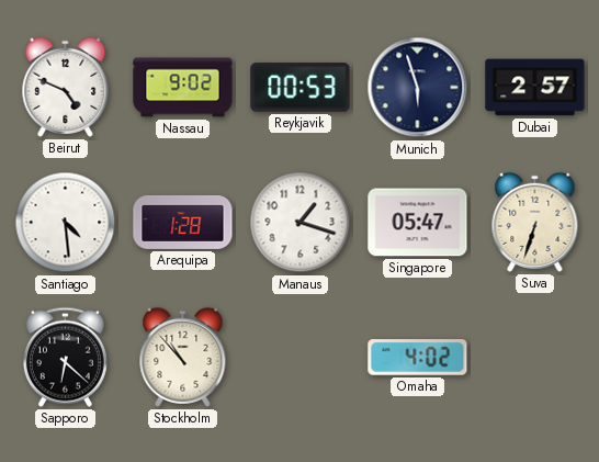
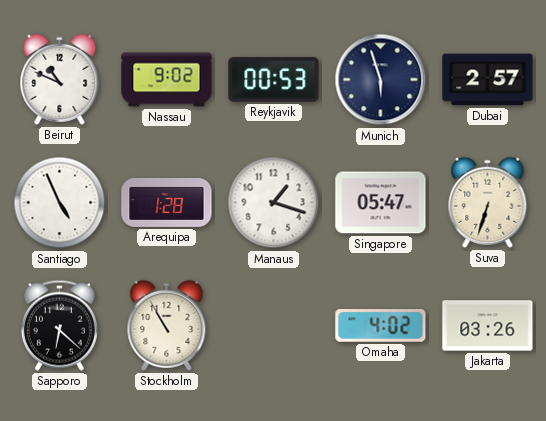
Beirut: 4:49 -> 10:49 (60, 79)
Santiago: 4:29 -> 4:56 (60, 203)
Stockholm: 10:53 -> 10:55 (167, 325)
Jakarta: none -> 03:26 (488, 326)
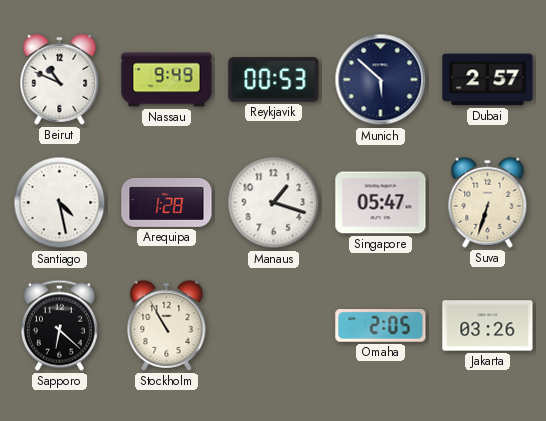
Nassau: 9:02 -> 9:49 (167, 80)
Munich: 5:57 -> 5:52 (381, 80)
Santiago: 4:56 -> 4:28 (60, 203)
Omaha: 4:02 -> 2:05 (381, 326)
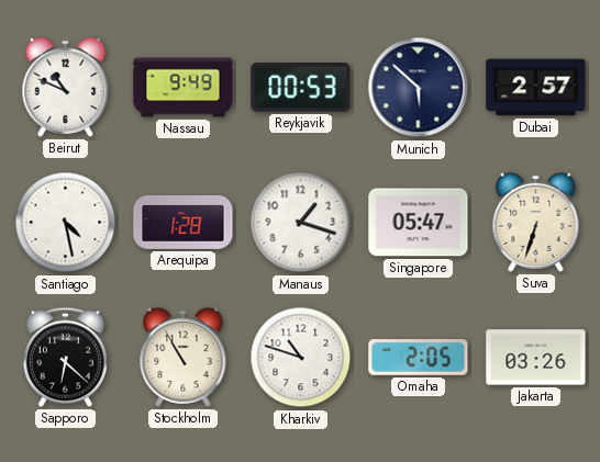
Kharkiv: none -> 10:48 (301, 358)
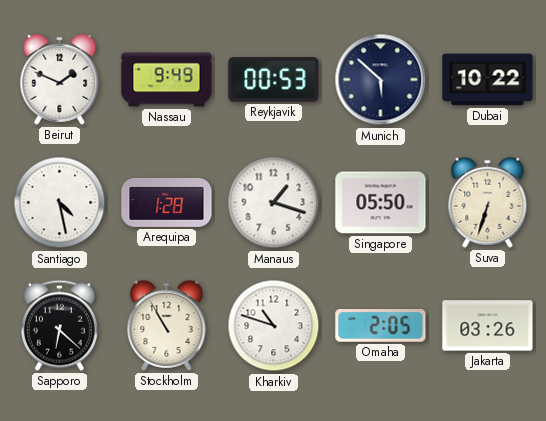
Beirut: 10:49 -> 1:49 (60, 79)
Dubai: 2:57 -> 10:22 (488, 80)
Singapore: 05:47 -> 05:50 (381, 203)
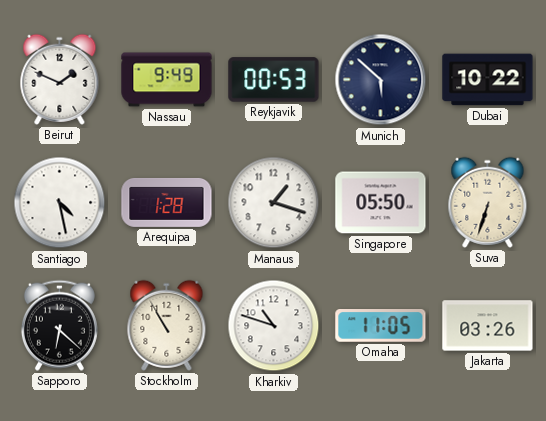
Omaha: 2:05 -> 11:05 (381, 326)
